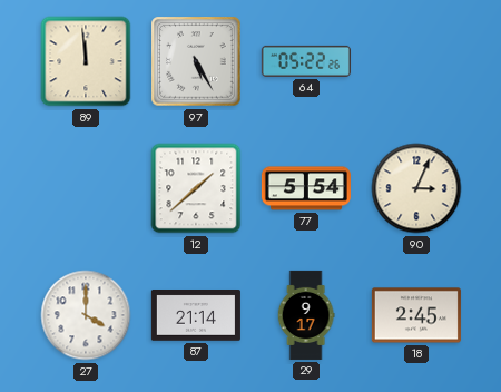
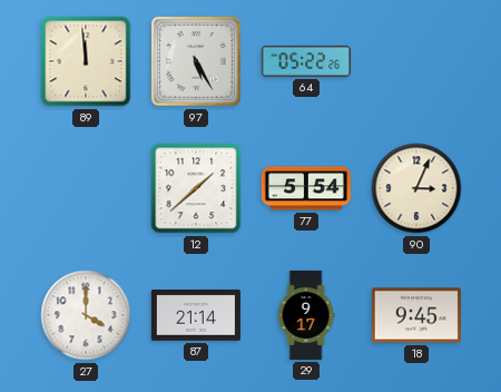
18: 2:45 -> 9:45 (416, 315)
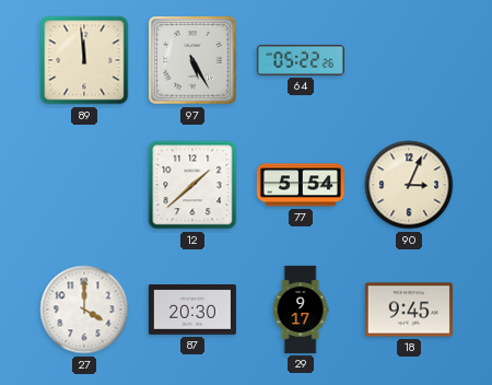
87: 21:14 -> 20:30 (192, 311)
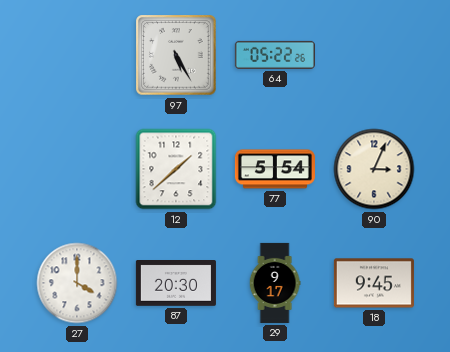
89: 11:59 -> none (84, 60)
